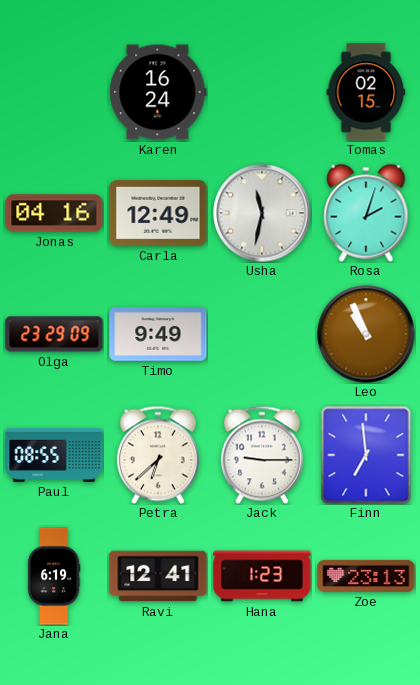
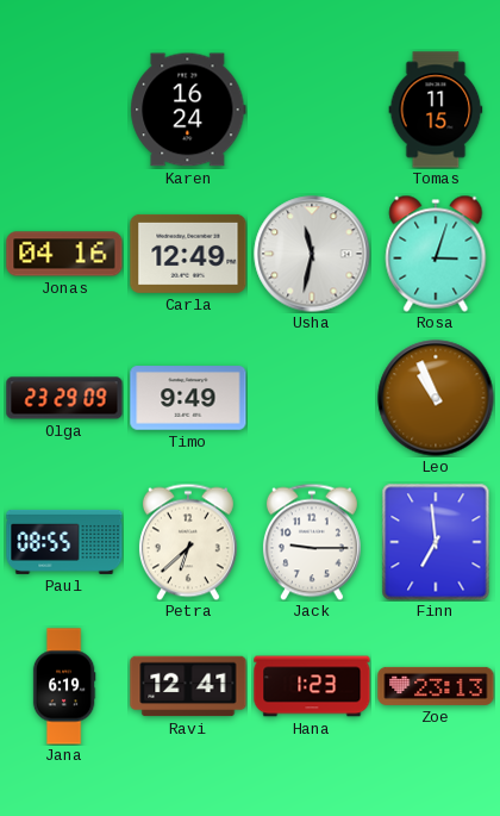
Tomas: 02:15 -> 11:15 (436, 110)
Rosa: 2:03 -> 3:03 (436, 254)
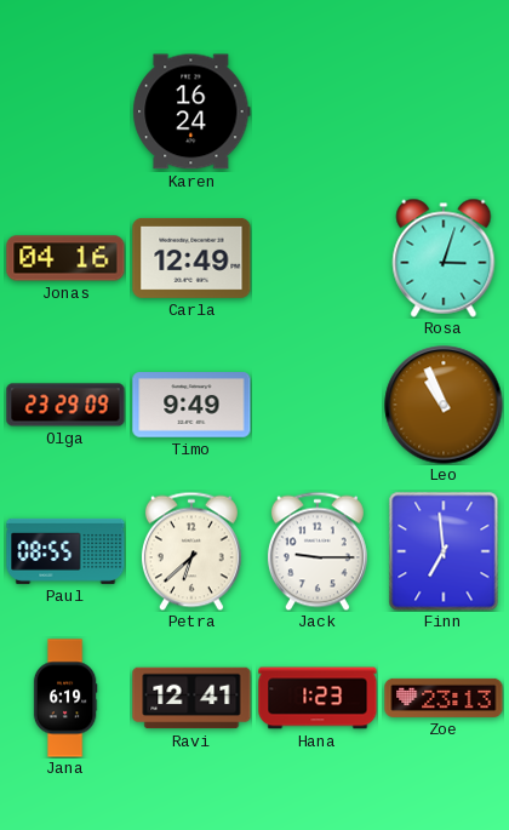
Tomas: 11:15 -> none (436, 110)
Usha: 11:32 -> none (312, 254)
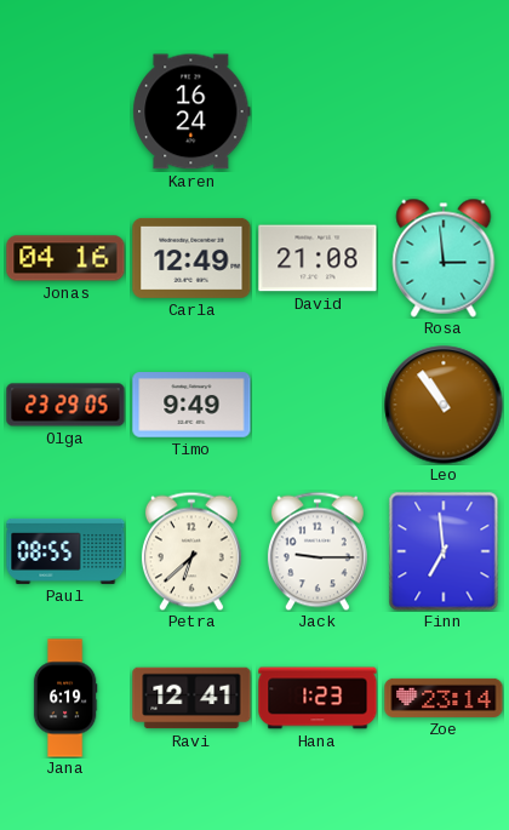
David: none -> 21:08 (318, 258)
Rosa: 3:03 -> 2:59 (444, 258)
Olga: 23:29:09 -> 23:29:05 (65, 405)
Leo: 10:56 -> 10:54 (444, 405)
Zoe: 23:13 -> 23:14 (444, 698)
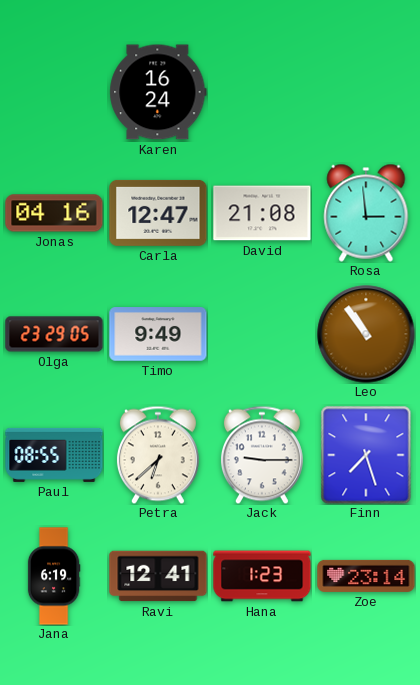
Carla: 12:49 -> 12:47 (158, 213)
Finn: 6:59 -> 7:27 (366, 455)
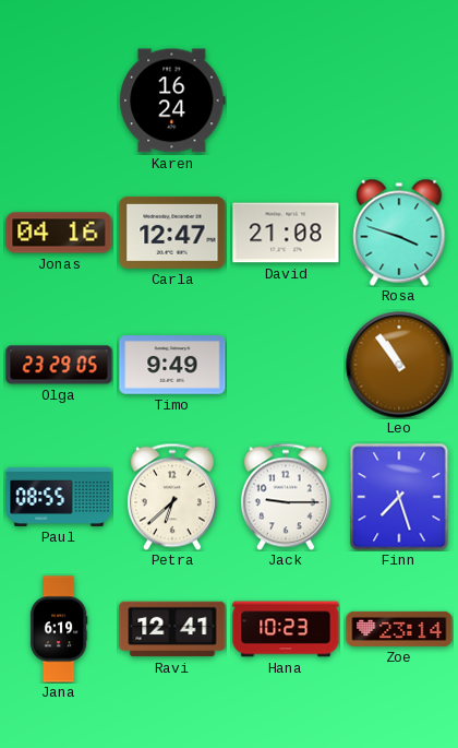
Rosa: 2:59 -> 3:48 (399, 233)
Hana: 1:23 -> 10:23 (286, 629)
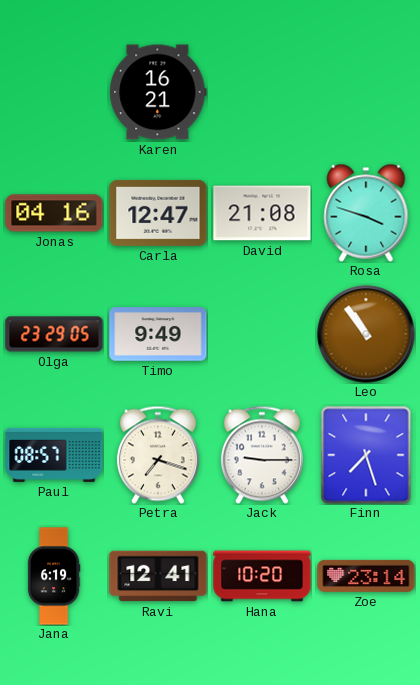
Karen: 16:24 -> 16:21 (158, 92)
Paul: 08:55 -> 08:57 (54, 455)
Petra: 6:38 -> 7:18 (158, 455)
Hana: 10:23 -> 10:20 (262, 576)
